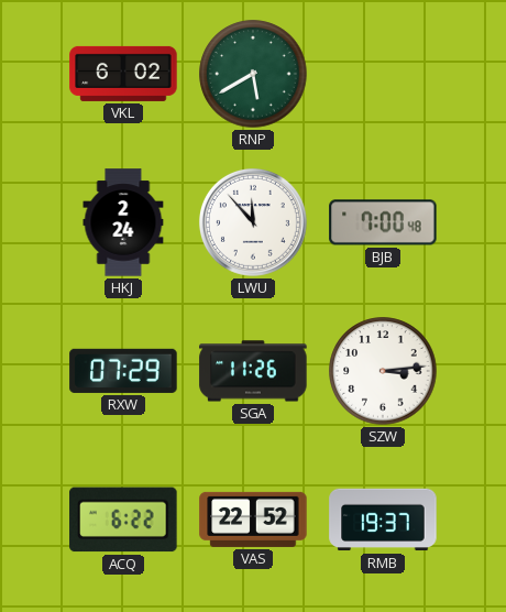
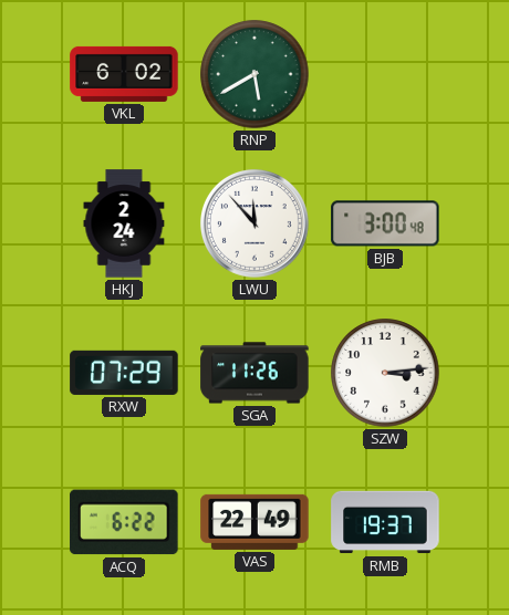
BJB: 7:00 -> 3:00 (385, 223)
VAS: 22:52 -> 22:49 (254, 522)
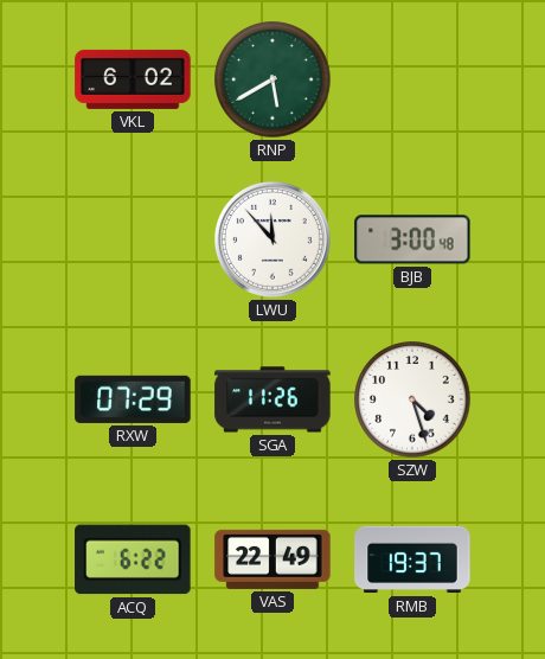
HKJ: 2:24 -> none (124, 223)
SZW: 3:14 -> 4:27 (412, 399)
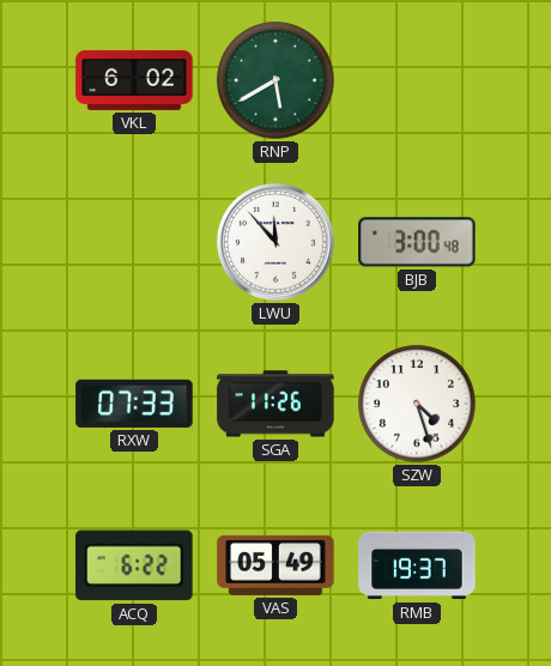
RXW: 07:29 -> 07:33 (134, 404)
VAS: 22:49 -> 05:49 (275, 565)
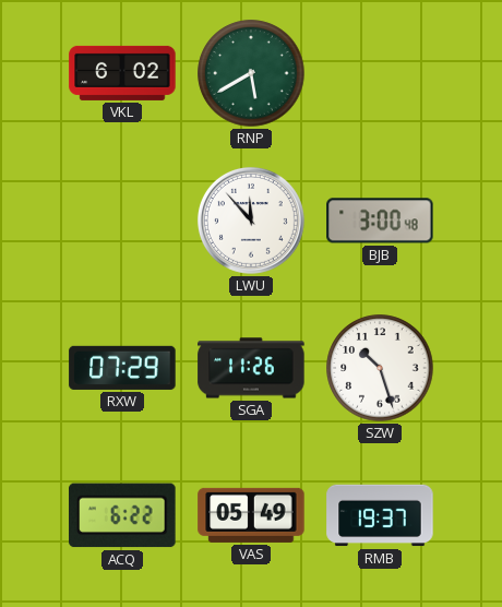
RXW: 07:33 -> 07:29 (122, 368)
SZW: 4:27 -> 10:27 (380, 368)
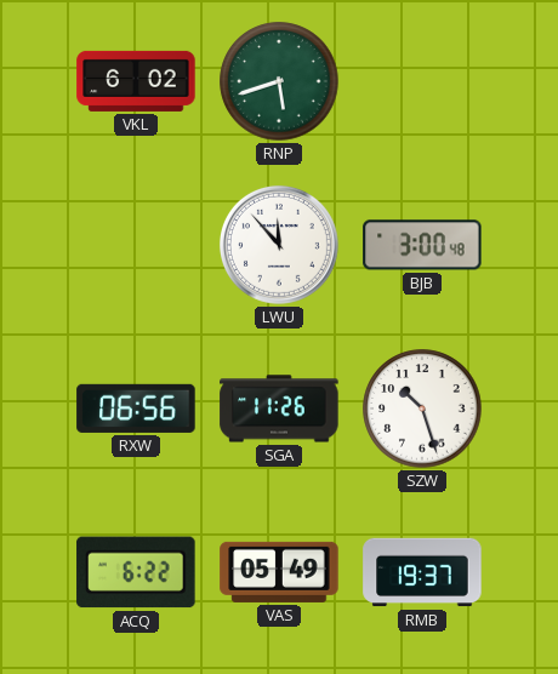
RNP: 5:40 -> 5:42 (279, 81)
RXW: 07:29 -> 06:56 (136, 409)
